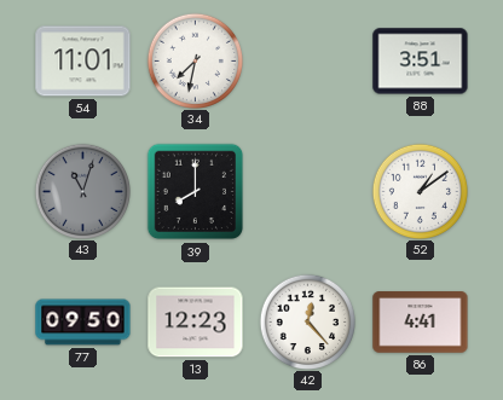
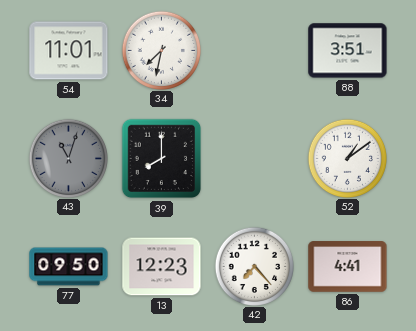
42: 12:23 -> 7:23 (254, 266)
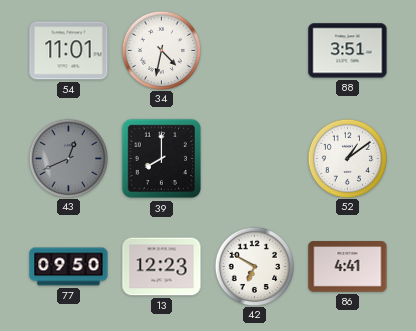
34: 7:32 -> 4:32 (161, 50)
43: 11:03 -> 12:41 (68, 158)
42: 7:23 -> 6:50 (254, 266)
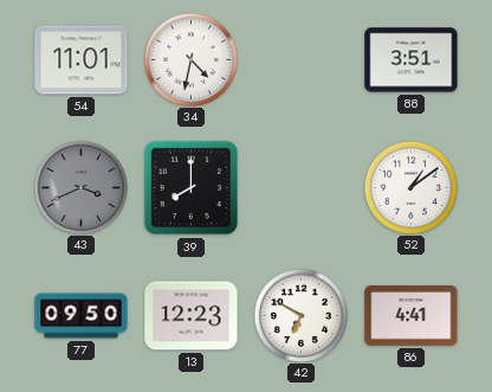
43: 12:41 -> 3:41 (80, 187)
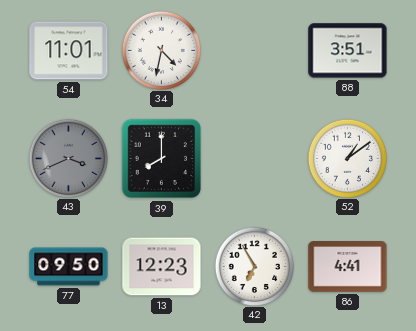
42: 6:50 -> 6:55 (254, 266)
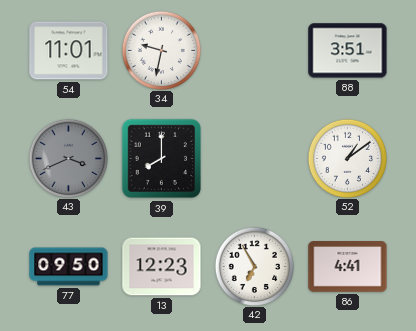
34: 4:32 -> 9:32 (161, 50)
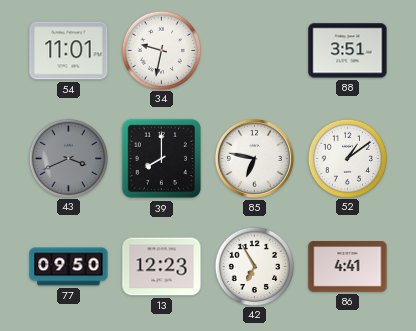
85: none -> 6:47 (254, 158)
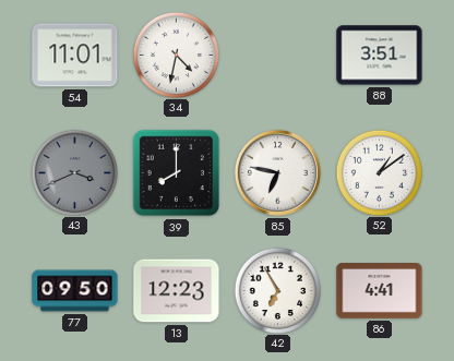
34: 9:32 -> 4:32 (176, 55)
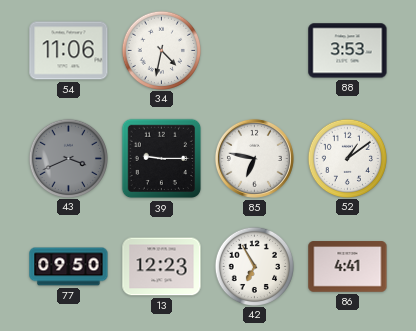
54: 11:01 -> 11:06 (69, 51)
88: 3:51 -> 3:53 (348, 51)
39: 8:00 -> 9:15 (162, 159)
